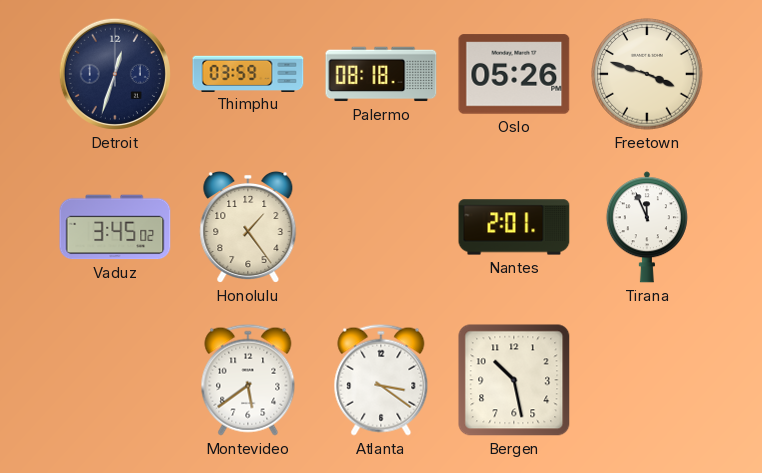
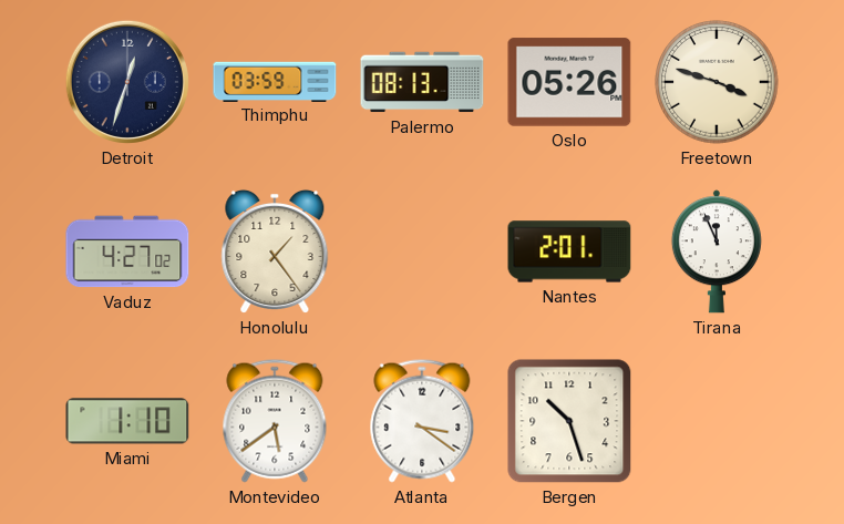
Palermo: 08:18 -> 08:13 (422, 82)
Vaduz: 3:45 -> 4:27 (127, 251)
Miami: none -> 1:10 (127, 421)
Bergen: 10:28 -> 10:27 (569, 421)
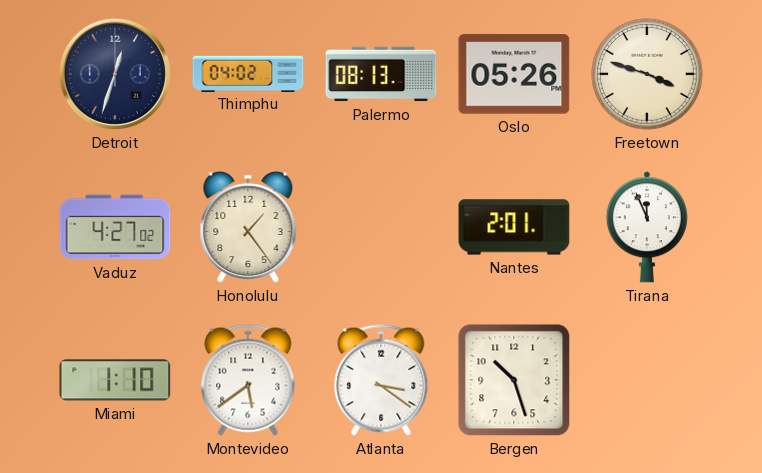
Thimphu: 03:59 -> 04:02 (248, 73)
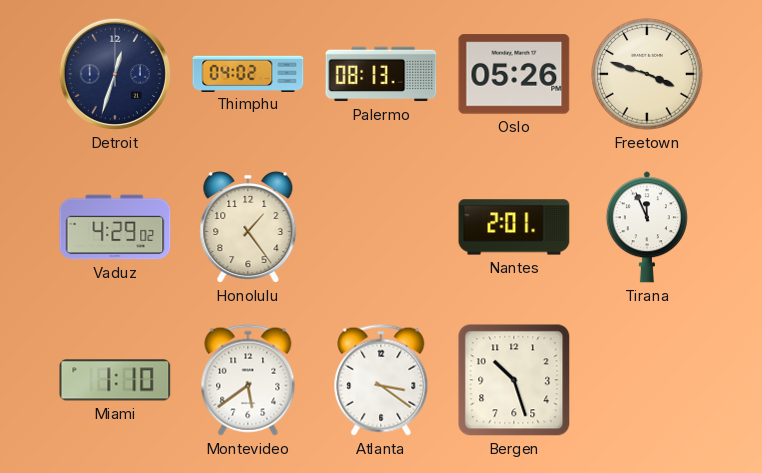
Vaduz: 4:27 -> 4:29 (115, 227)
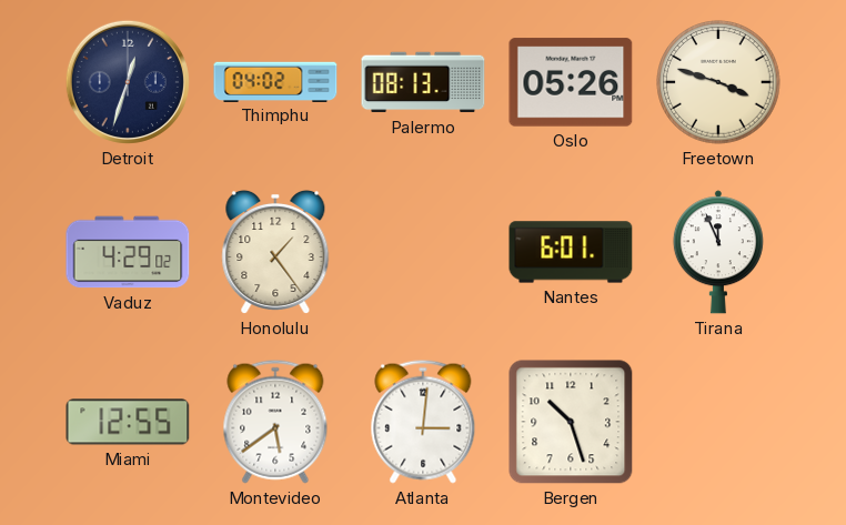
Nantes: 2:01 -> 6:01 (571, 252)
Miami: 1:10 -> 12:55 (128, 422)
Atlanta: 3:21 -> 3:01 (423, 422)
